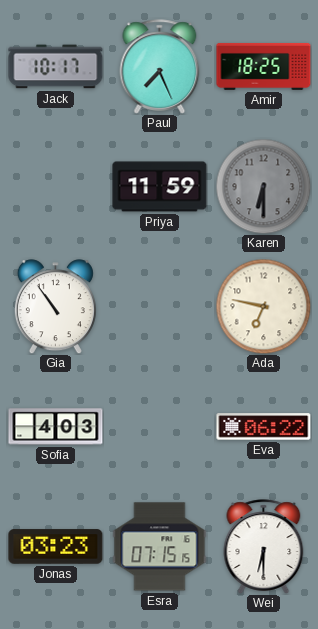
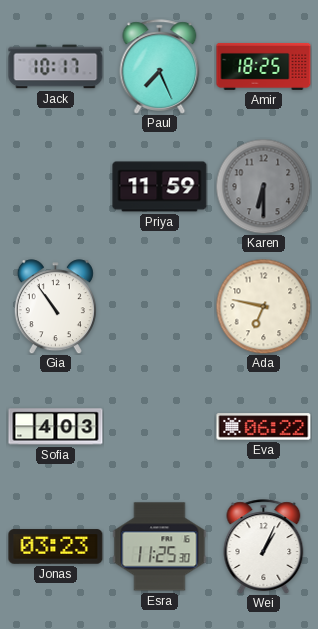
Esra: 07:15 -> 11:25 (160, 547)
Wei: 6:30 -> 1:04 (264, 547)
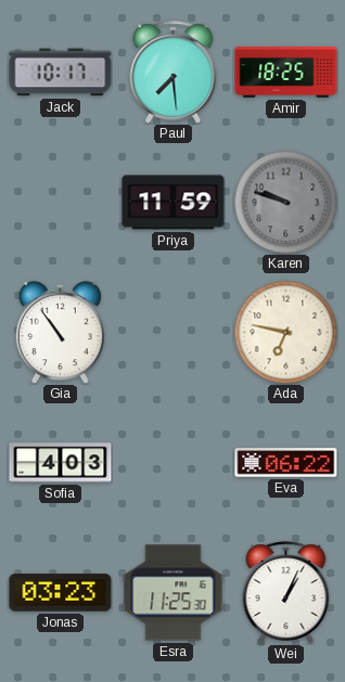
Paul: 7:26 -> 7:29 (174, 73)
Karen: 6:30 -> 9:48 (285, 202)
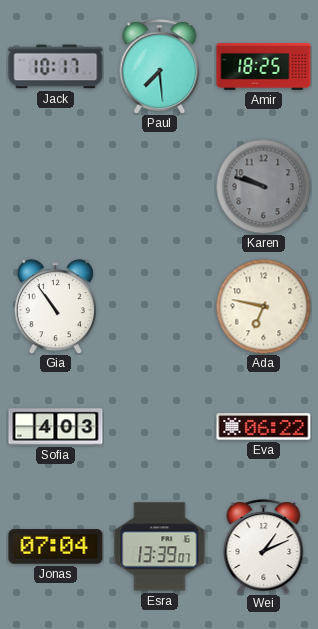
Priya: 11:59 -> none (174, 203)
Jonas: 03:23 -> 07:04 (56, 547)
Esra: 11:25 -> 13:39 (160, 547)
Wei: 1:04 -> 1:11 (264, 547)
